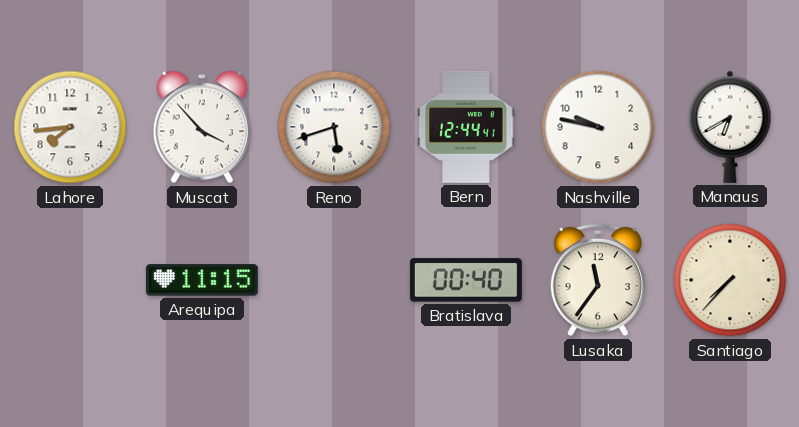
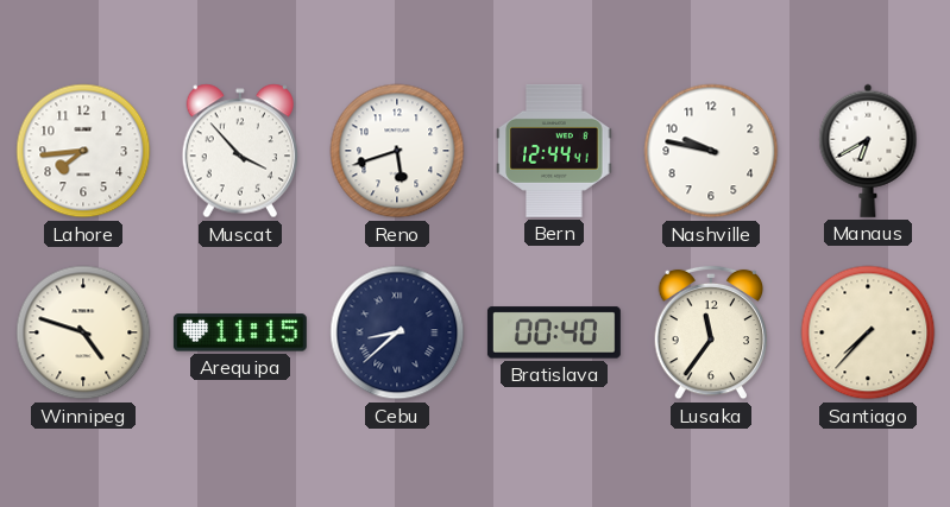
Winnipeg: none -> 4:48 (83, 332)
Cebu: none -> 8:38 (397, 332)
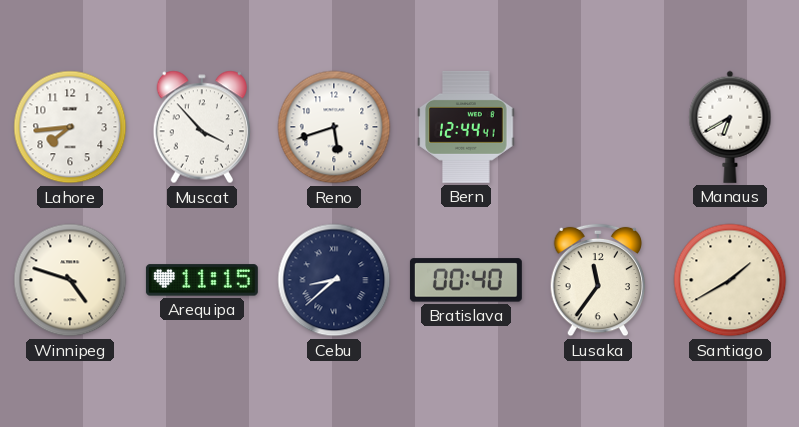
Nashville: 9:47 -> none (711, 151)
Santiago: 7:37 -> 1:40 (730, 280)
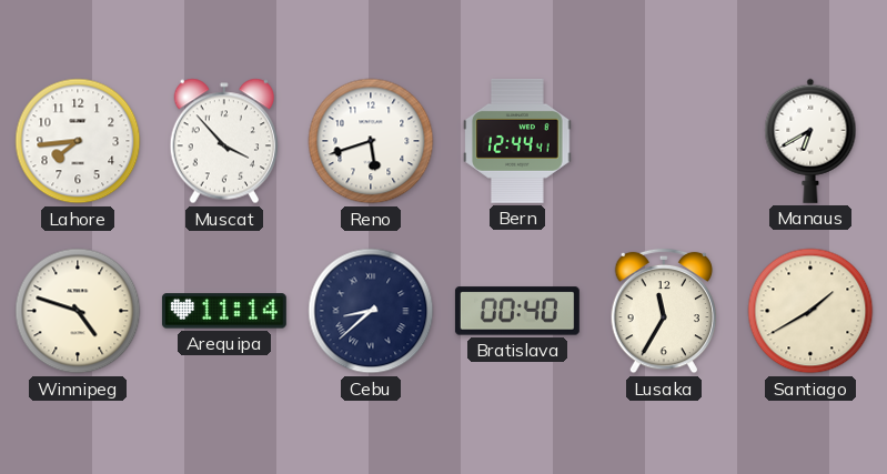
Arequipa: 11:15 -> 11:14 (224, 311)
Lusaka: 11:36 -> 11:35 (664, 311)
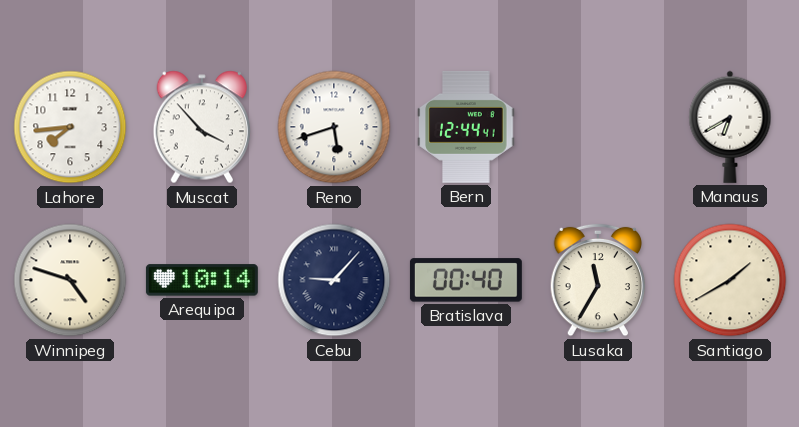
Arequipa: 11:14 -> 10:14 (202, 280)
Cebu: 8:38 -> 9:07 (334, 280)
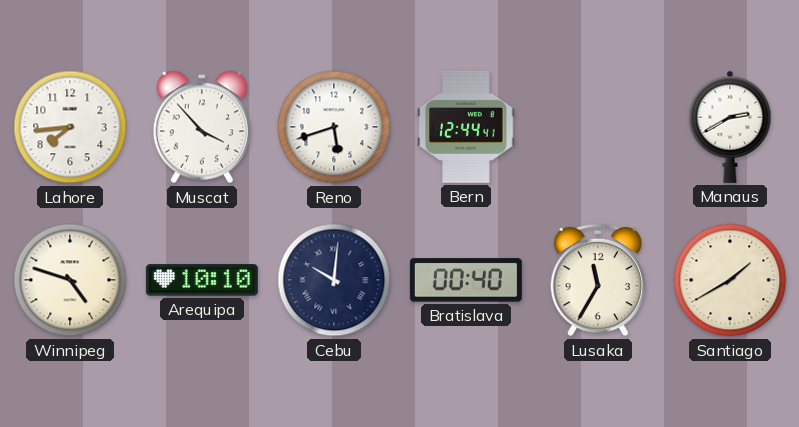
Manaus: 6:40 -> 2:40 (730, 127)
Arequipa: 10:14 -> 10:10 (202, 280)
Cebu: 9:07 -> 10:01 (334, 280)
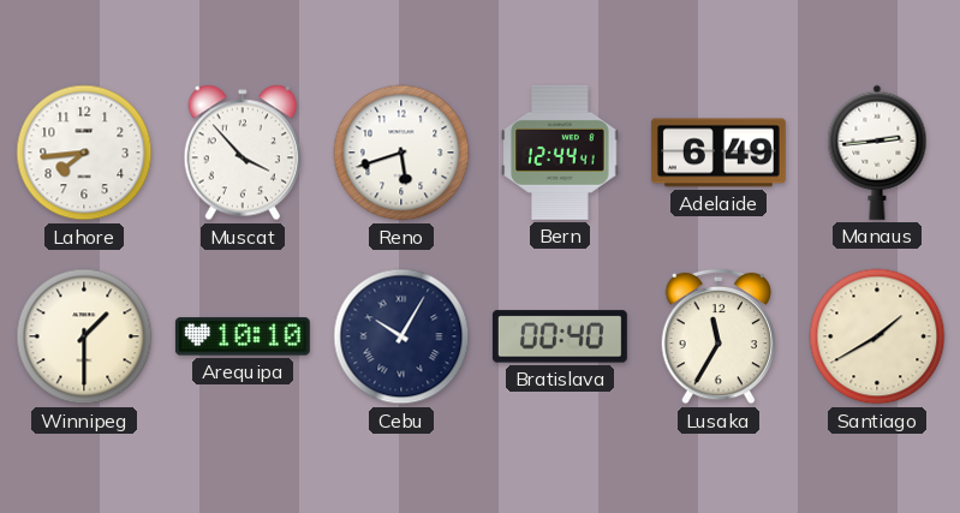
Adelaide: none -> 6:49 (718, 153)
Manaus: 2:40 -> 2:44 (877, 153)
Winnipeg: 4:48 -> 1:30 (84, 336)
Cebu: 10:01 -> 10:05 (401, 336)
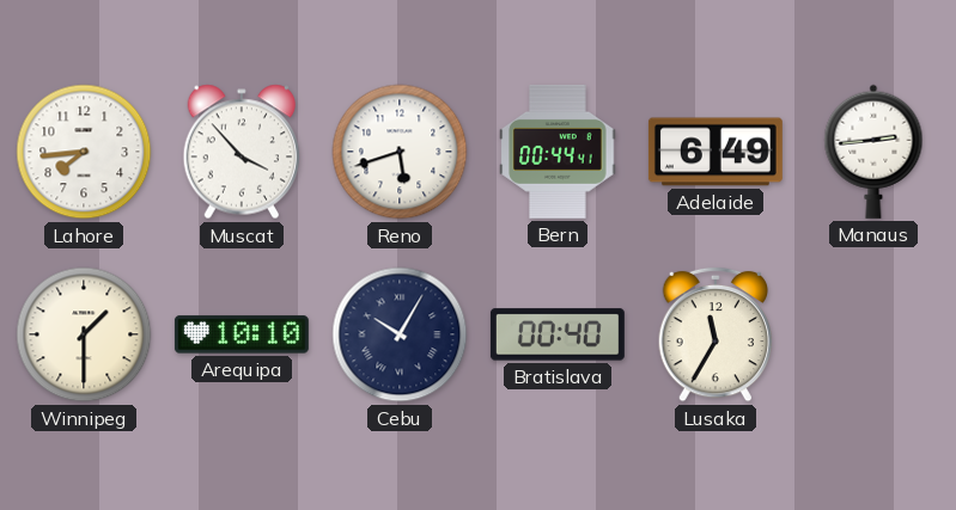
Bern: 12:44 -> 00:44 (558, 152)
Santiago: 1:40 -> none (877, 336)
